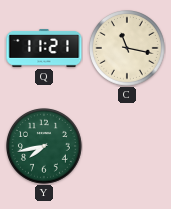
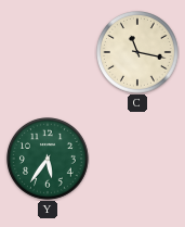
Q: 11:21 -> none (44, 49)
Y: 7:43 -> 5:36 (49, 160)
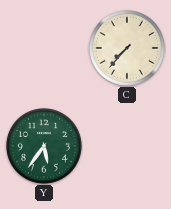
C: 11:17 -> 7:37 (128, 49)
